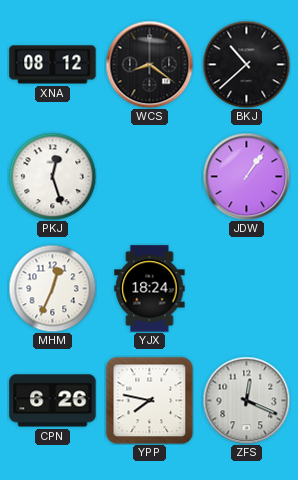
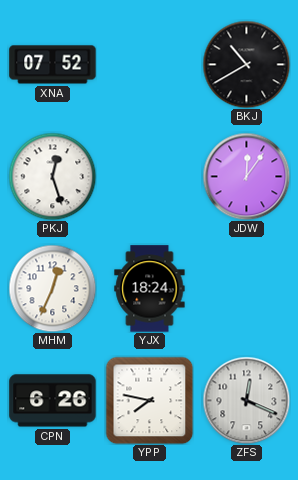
XNA: 08:12 -> 07:52 (53, 65)
WCS: 8:21 -> none (149, 64)
BKJ: 10:38 -> 10:40 (246, 64)
JDW: 1:06 -> 12:06 (246, 176)
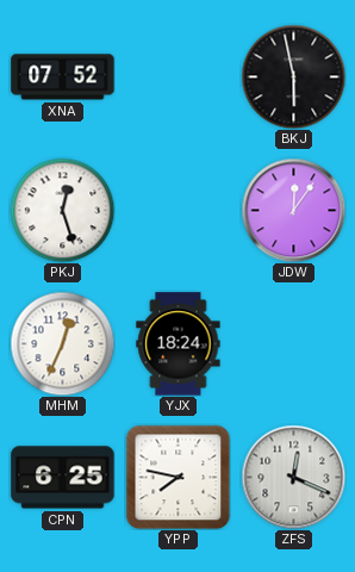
BKJ: 10:40 -> 5:58 (293, 76)
CPN: 6:26 -> 6:25 (63, 478)
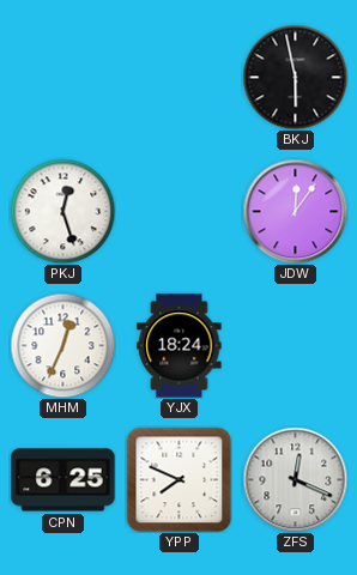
XNA: 07:52 -> none (63, 77)
YPP: 7:47 -> 7:49 (179, 479)
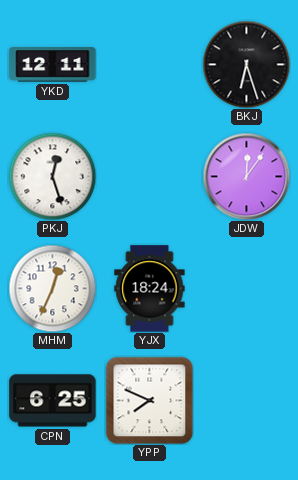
YKD: none -> 12:11 (53, 65)
BKJ: 5:58 -> 6:27 (246, 64)
ZFS: 12:19 -> none (295, 479)
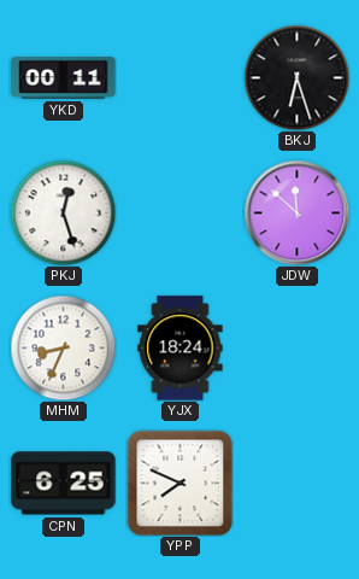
YKD: 12:11 -> 00:11 (64, 78)
JDW: 12:06 -> 11:52 (296, 212)
MHM: 12:34 -> 8:34 (63, 347)
